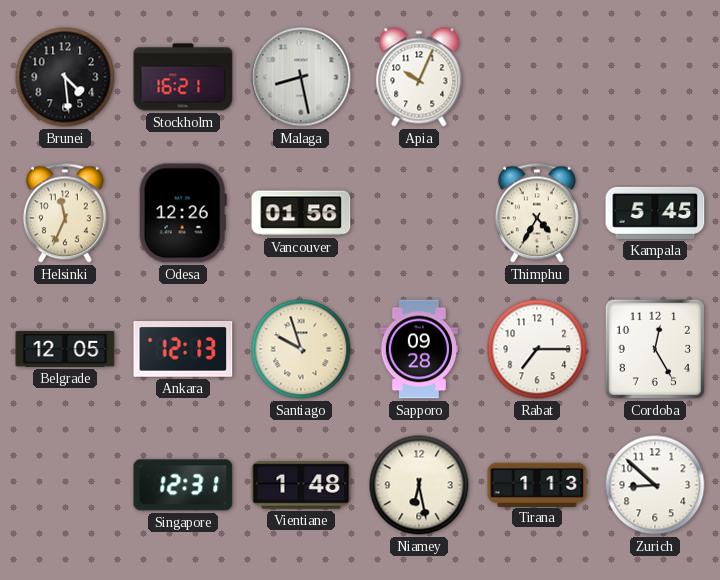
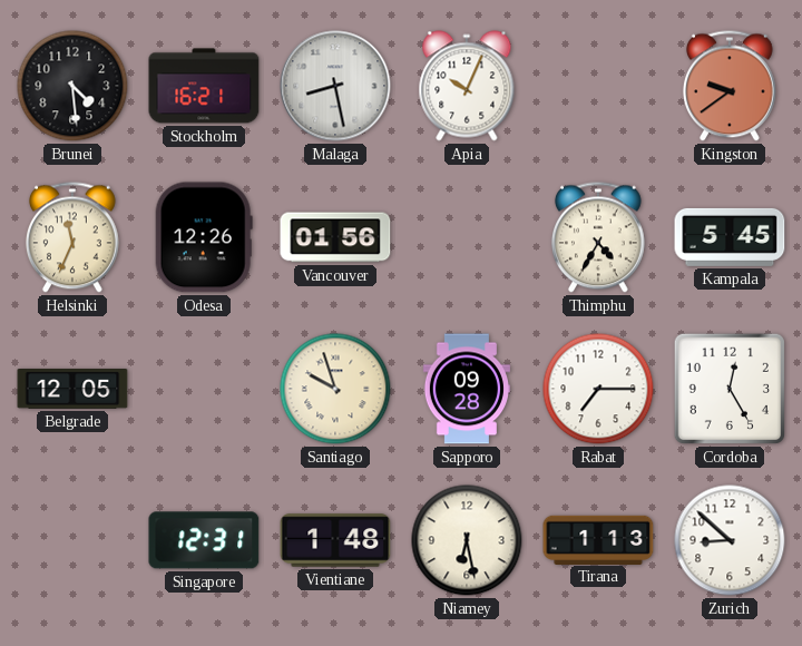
Kingston: none -> 9:39 (730, 86)
Ankara: 12:13 -> none (183, 350)
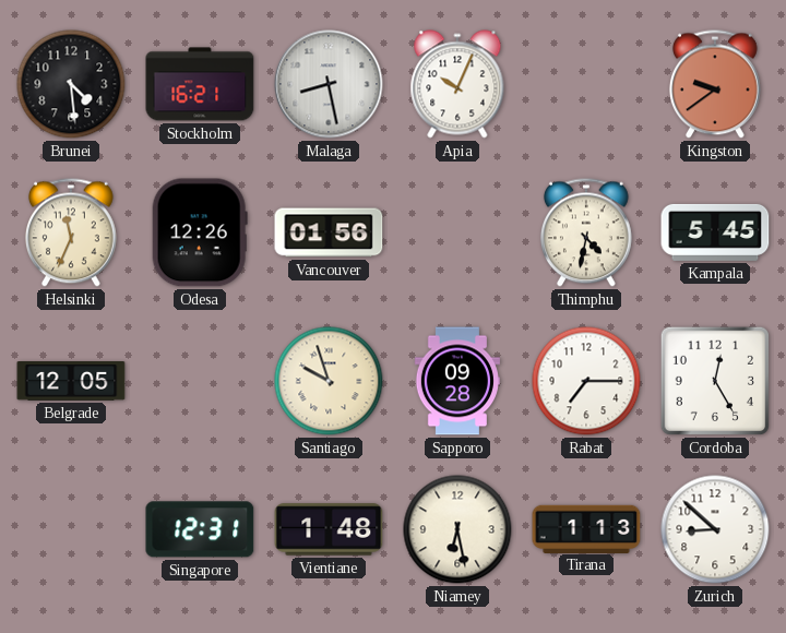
Thimphu: 4:35 -> 4:32 (586, 232)
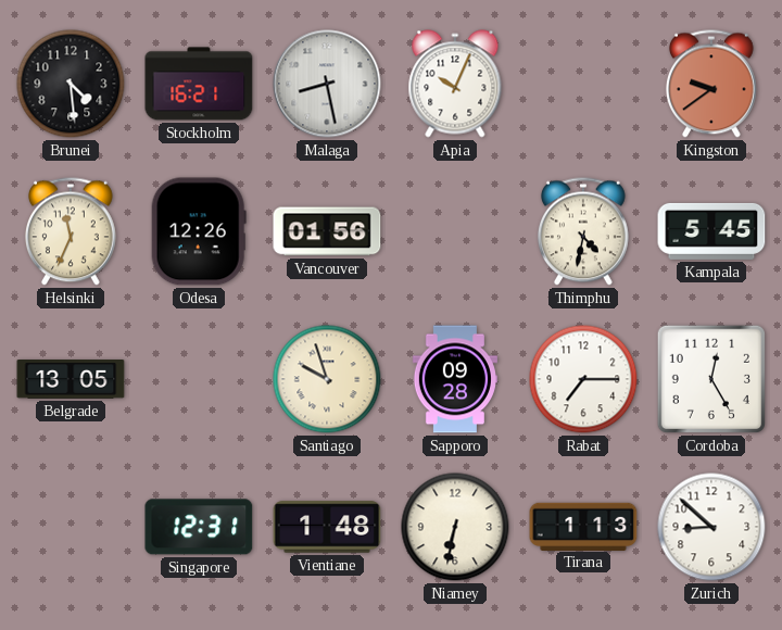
Belgrade: 12:05 -> 13:05 (71, 380)
Niamey: 6:28 -> 6:32 (455, 527)
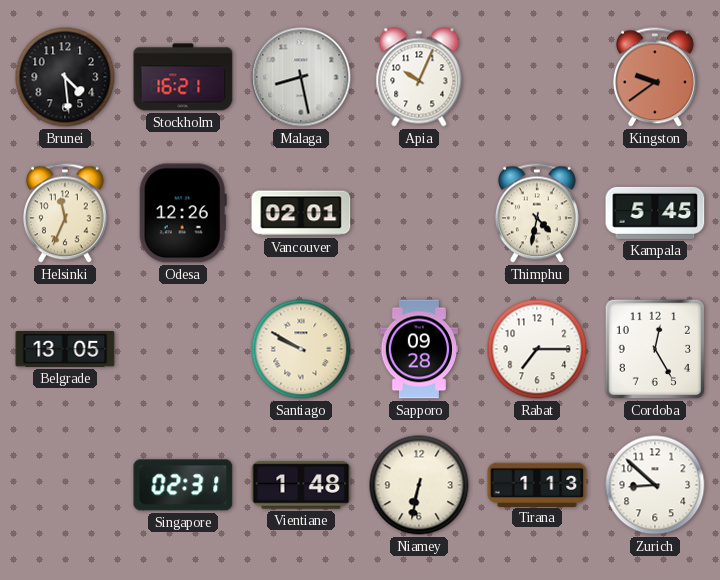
Vancouver: 01:56 -> 02:01 (301, 213)
Santiago: 9:57 -> 9:50 (301, 349)
Singapore: 12:31 -> 02:31 (183, 485)
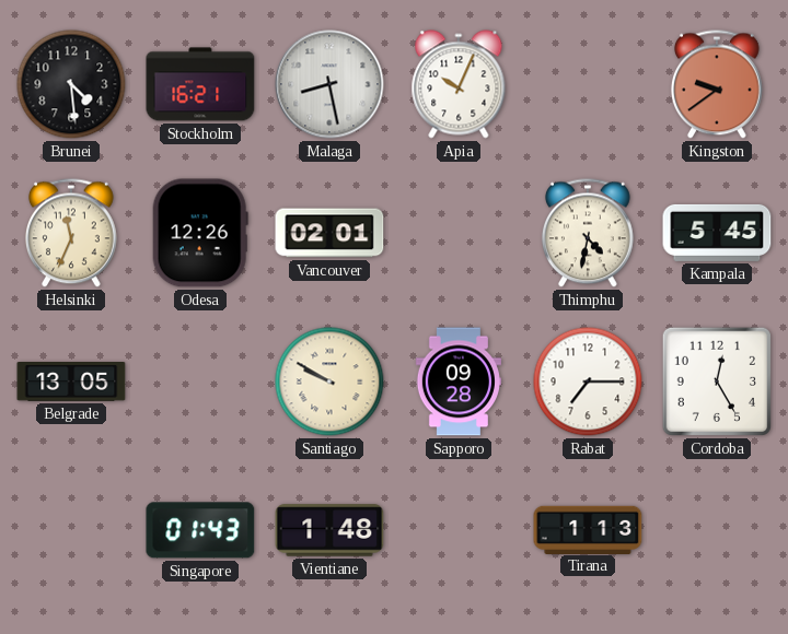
Singapore: 02:31 -> 01:43 (200, 530)
Niamey: 6:32 -> none (419, 485)
Zurich: 8:52 -> none (655, 485)
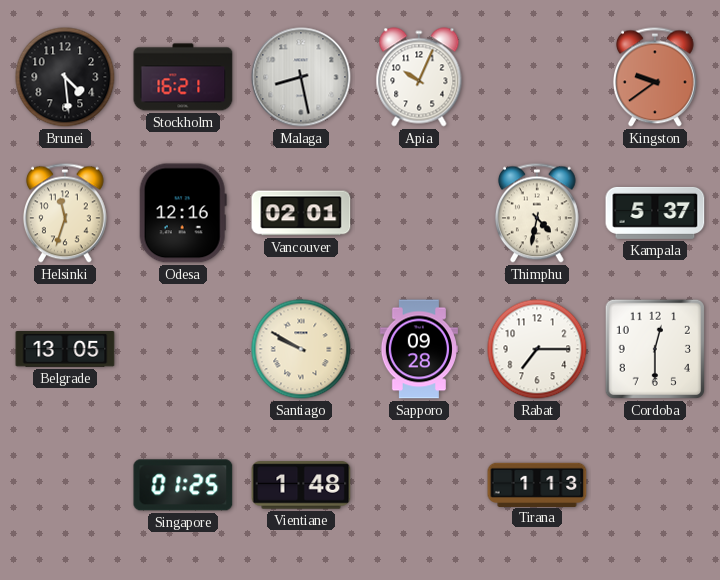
Helsinki: 11:34 -> 11:33 (65, 213)
Odesa: 12:26 -> 12:16 (183, 213)
Kampala: 5:45 -> 5:37 (655, 213)
Cordoba: 12:25 -> 12:30 (655, 349)
Singapore: 01:43 -> 01:25 (183, 485)
